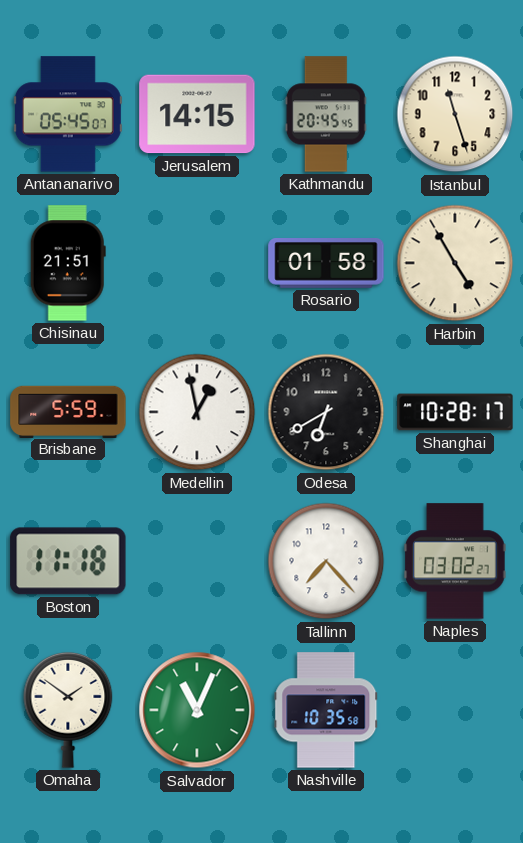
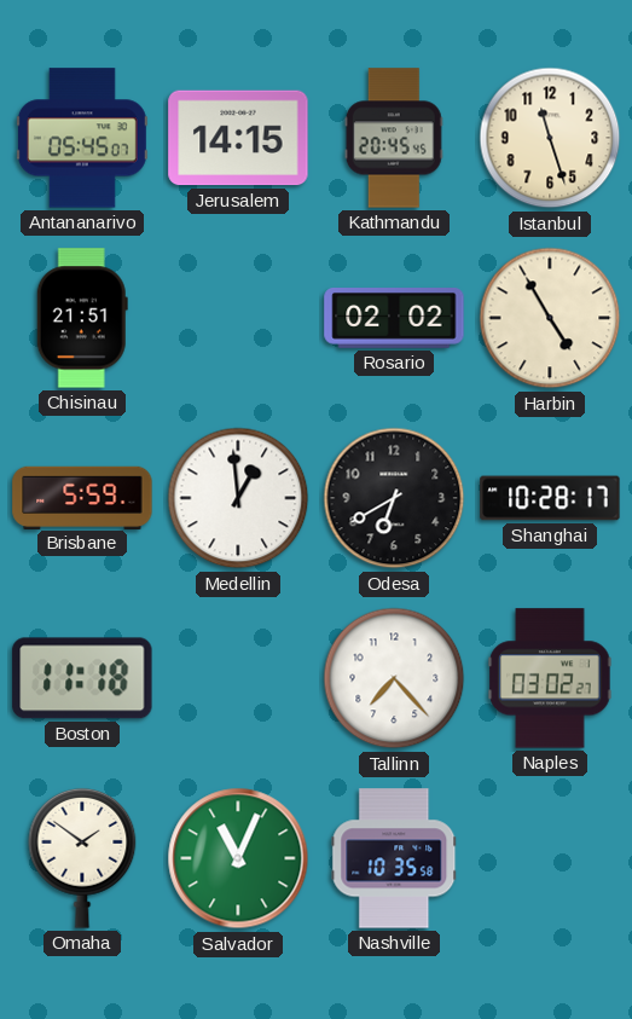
Rosario: 01:58 -> 02:02 (394, 319)
Medellin: 12:58 -> 12:59 (238, 498)
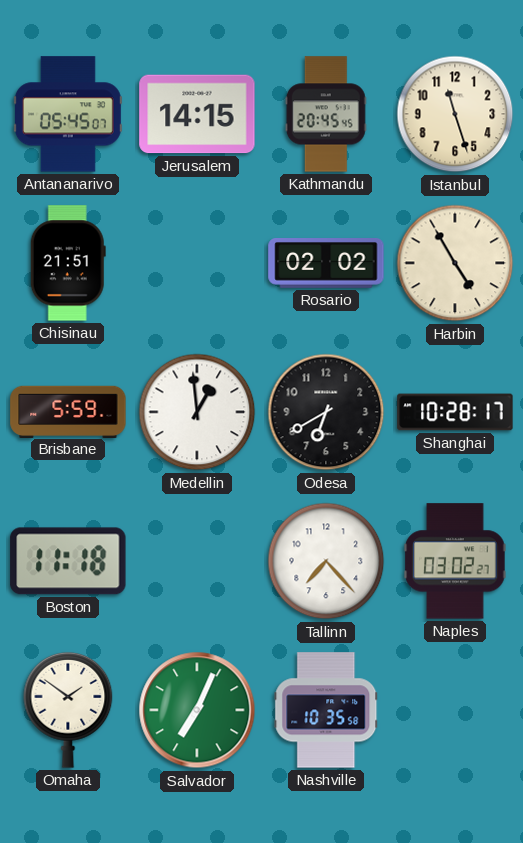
Salvador: 11:04 -> 7:04 (197, 710)
